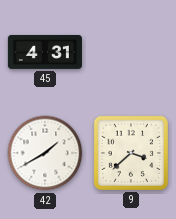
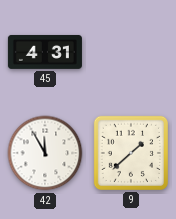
42: 1:40 -> 11:55 (45, 153)
9: 3:38 -> 1:38 (131, 153)
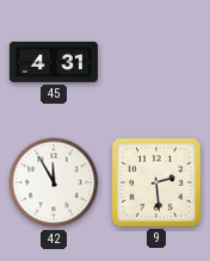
9: 1:38 -> 2:29 (156, 182)
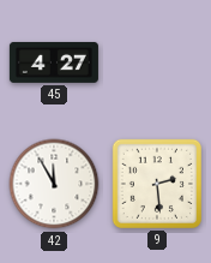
45: 4:31 -> 4:27 (54, 62)
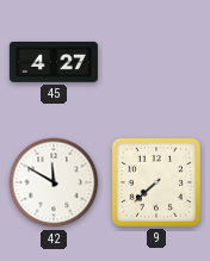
42: 11:55 -> 11:50 (54, 182)
9: 2:29 -> 7:38 (156, 182)
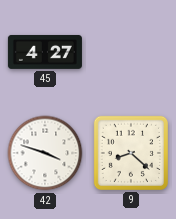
42: 11:50 -> 3:48 (45, 153)
9: 7:38 -> 8:22 (131, 153)
